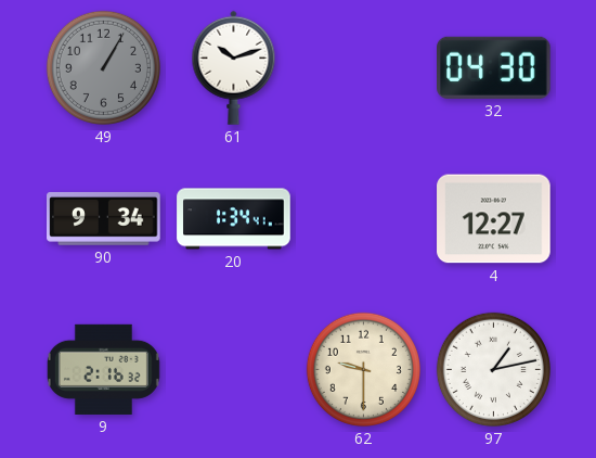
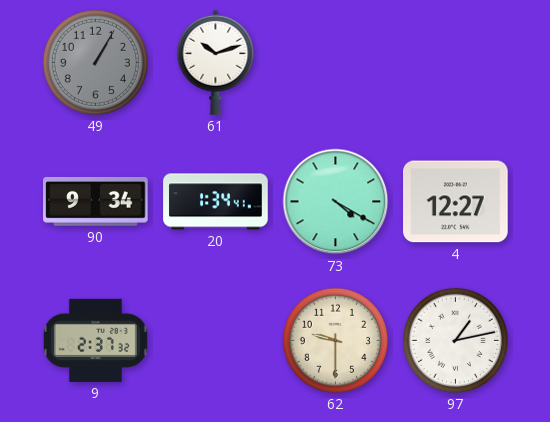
32: 04:30 -> none (494, 67)
73: none -> 4:20 (336, 202)
9: 2:16 -> 2:37 (95, 340)
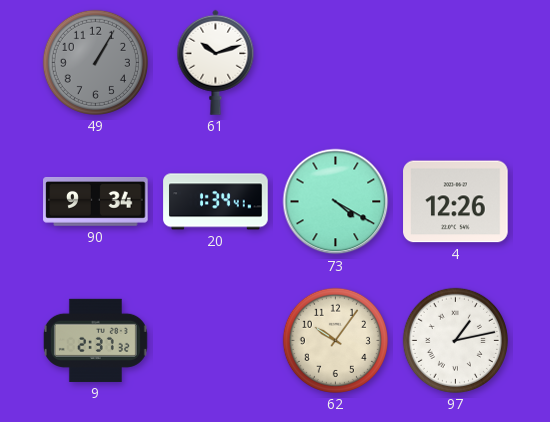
4: 12:27 -> 12:26 (456, 202)
62: 9:30 -> 10:06 (335, 340)
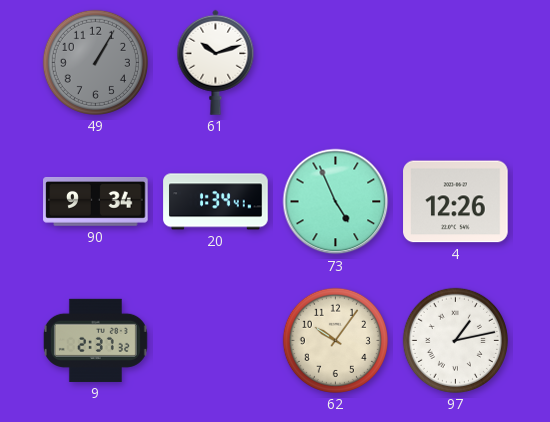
73: 4:20 -> 4:56 (336, 202)
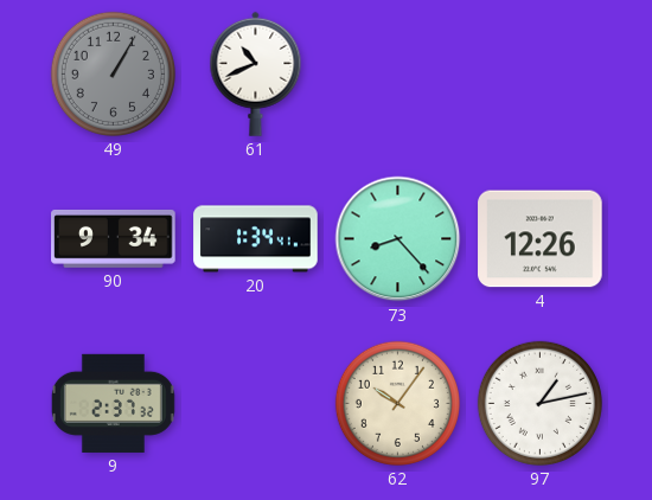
61: 10:12 -> 10:41 (256, 73)
73: 4:56 -> 8:23 (398, 239)
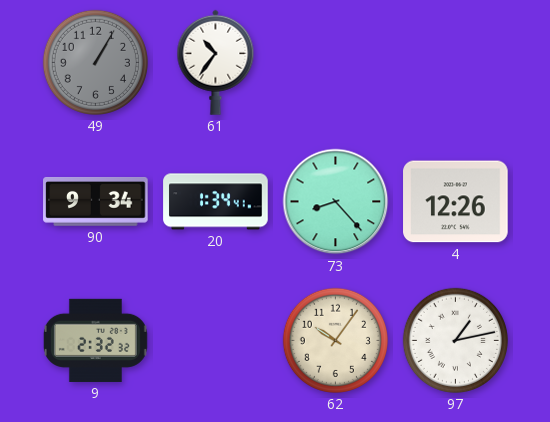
61: 10:41 -> 10:36 (216, 62)
9: 2:37 -> 2:32 (95, 340)
